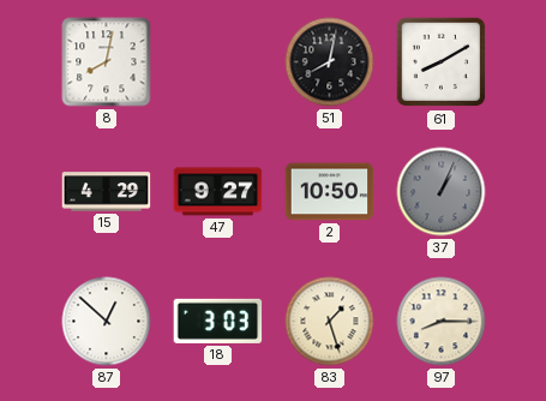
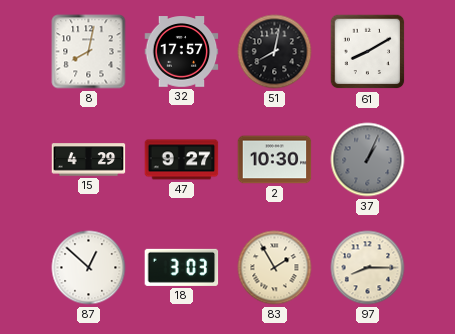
32: none -> 17:57 (182, 52)
2: 10:50 -> 10:30 (275, 160)
83: 1:27 -> 1:55 (275, 268)
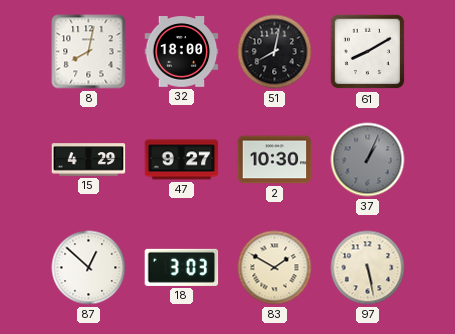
32: 17:57 -> 18:00 (182, 52)
83: 1:55 -> 1:50 (275, 268)
97: 8:15 -> 5:28 (368, 268)
